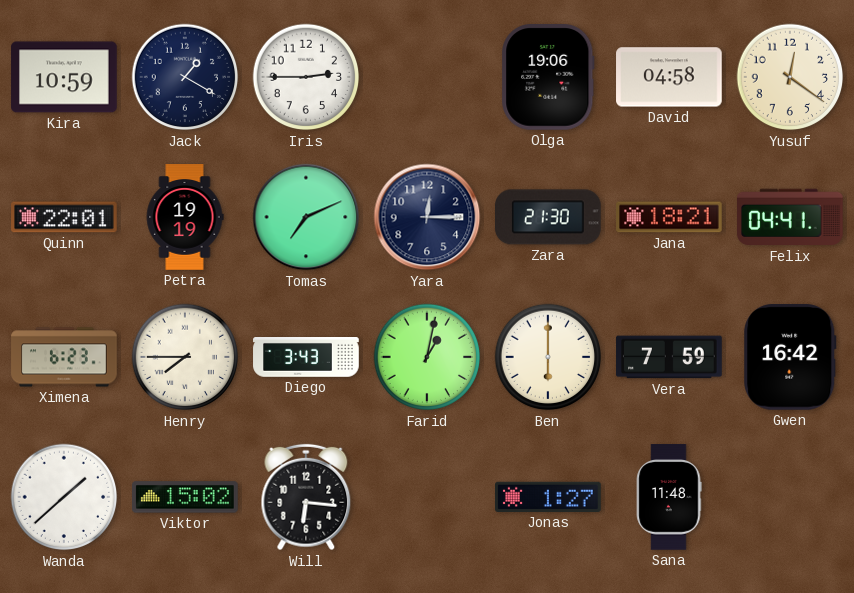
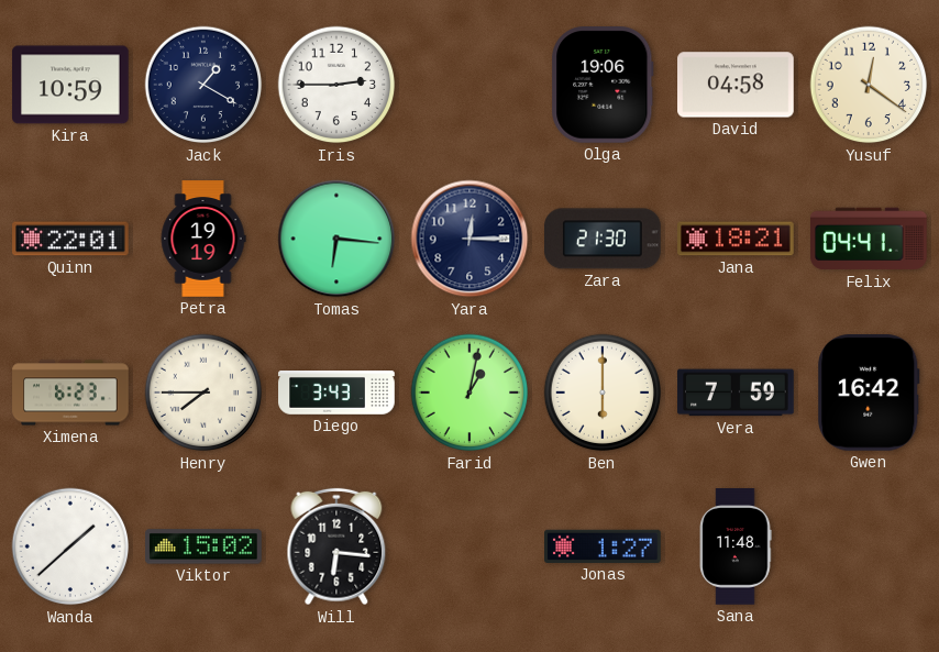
Tomas: 7:11 -> 6:16 (336, 239)
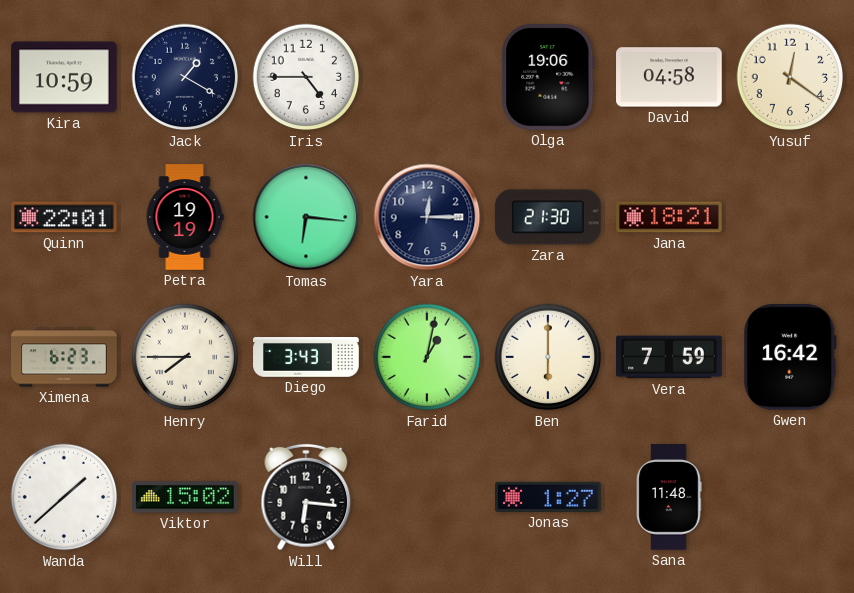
Iris: 2:45 -> 4:45 (306, 77)
Felix: 04:41 -> none (870, 239)
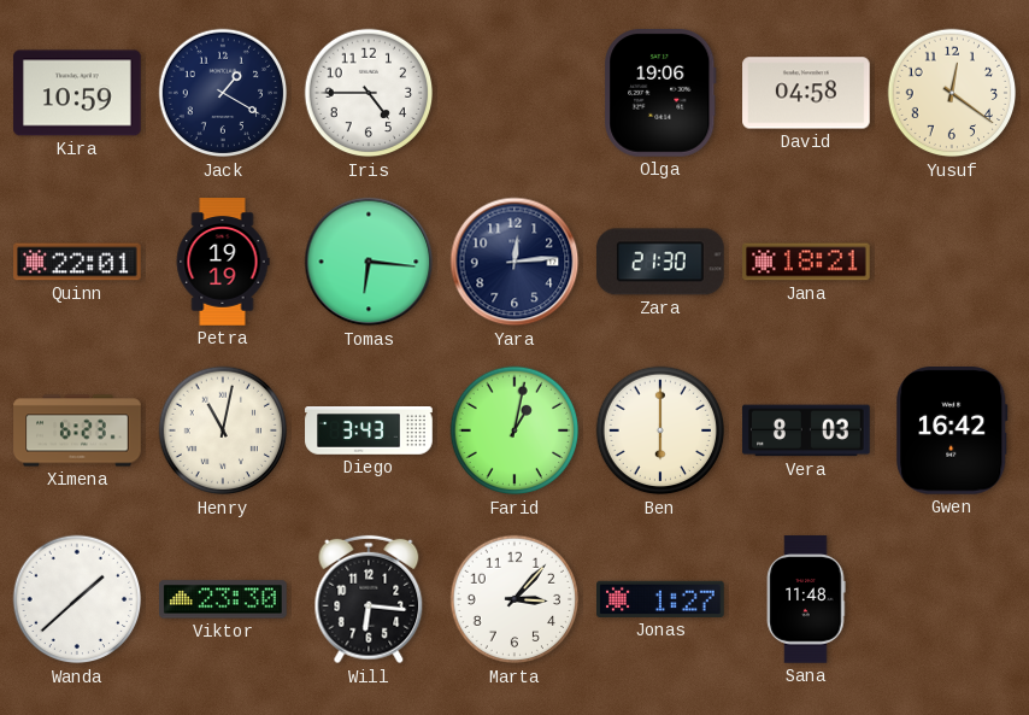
Yara: 12:15 -> 12:14 (514, 262)
Henry: 7:45 -> 11:02 (223, 430)
Vera: 7:59 -> 8:03 (806, 430)
Viktor: 15:02 -> 23:30 (223, 599)
Marta: none -> 3:07 (514, 599)
